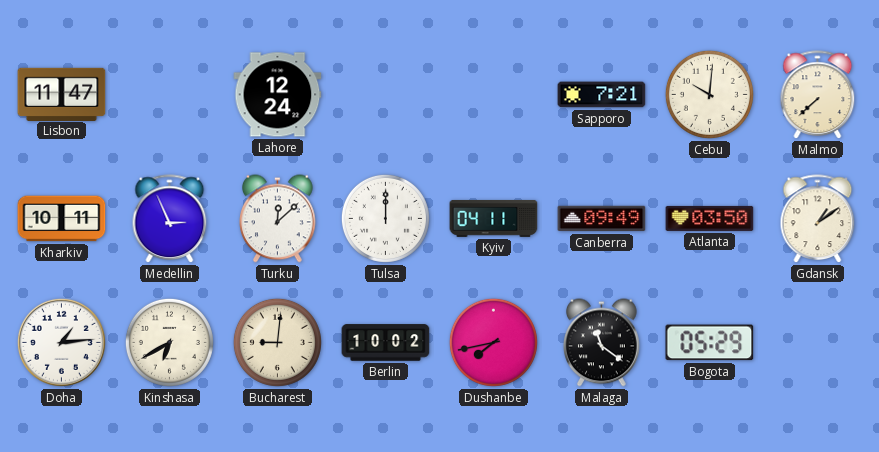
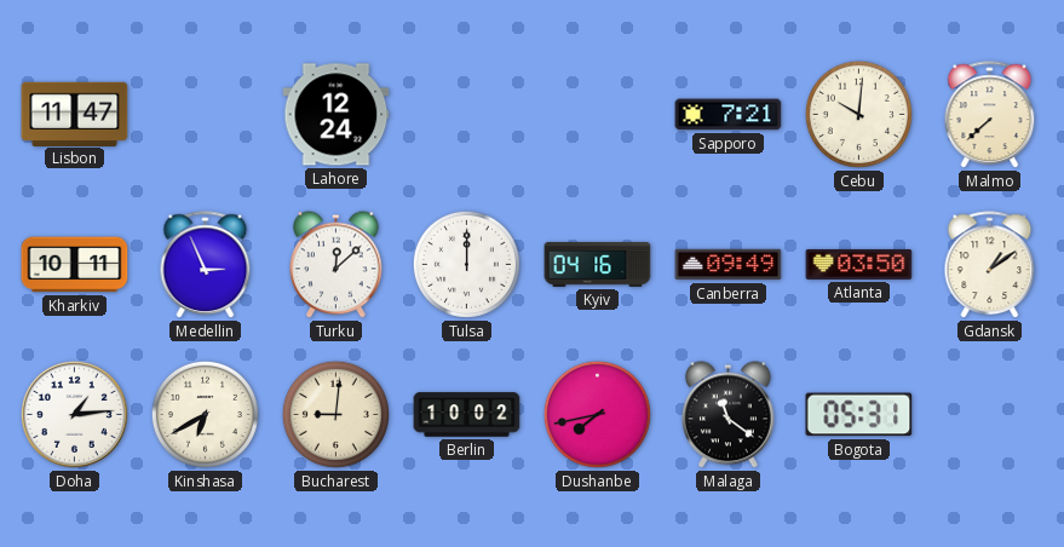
Kyiv: 04:11 -> 04:16 (598, 264)
Bogota: 05:29 -> 05:31 (859, 415)
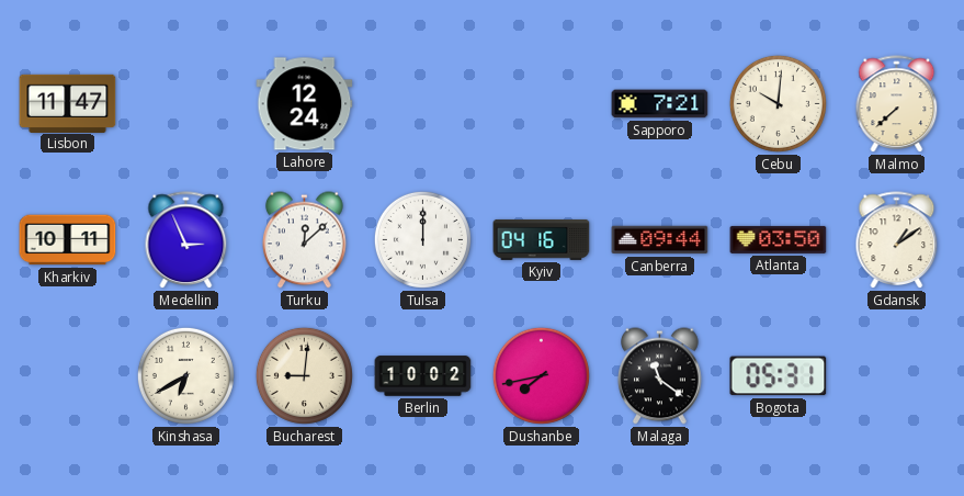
Canberra: 09:49 -> 09:44 (660, 240)
Doha: 1:14 -> none (74, 414)
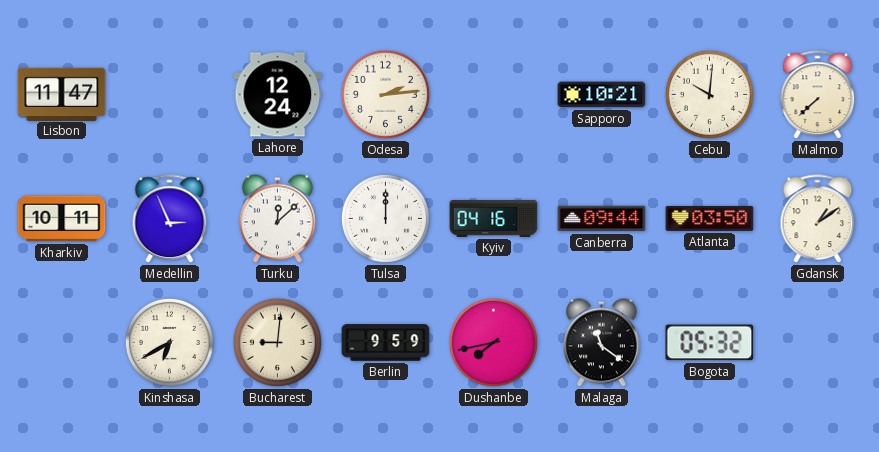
Odesa: none -> 2:14 (385, 94)
Sapporo: 7:21 -> 10:21 (602, 95)
Berlin: 10:02 -> 9:59 (386, 343)
Bogota: 05:31 -> 05:32 (710, 343)
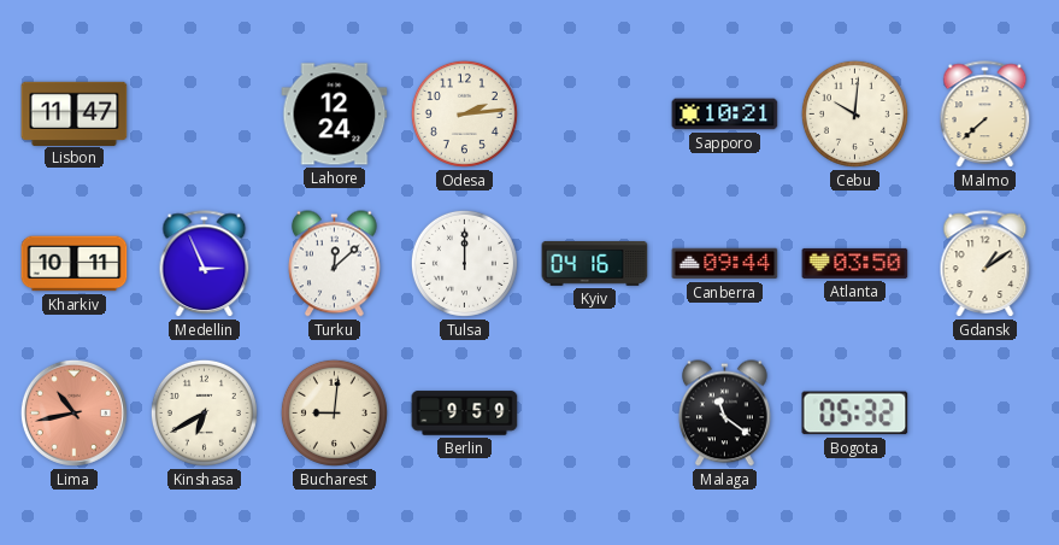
Lima: none -> 10:43 (73, 412)
Dushanbe: 7:43 -> none (493, 342)
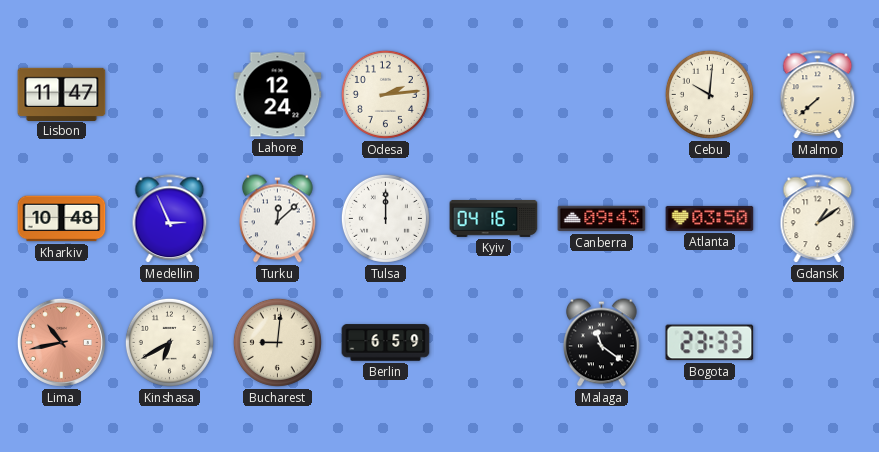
Sapporo: 10:21 -> none (725, 115)
Kharkiv: 10:11 -> 10:48 (62, 219)
Canberra: 09:44 -> 09:43 (602, 219)
Berlin: 9:59 -> 6:59 (386, 343)
Bogota: 05:32 -> 23:33 (710, 343)
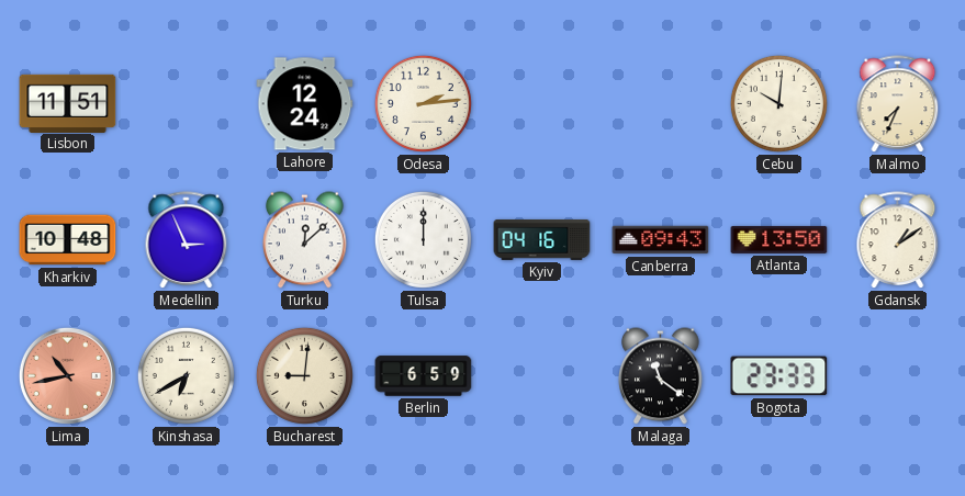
Lisbon: 11:47 -> 11:51 (68, 103)
Malmo: 7:38 -> 7:34 (898, 104)
Atlanta: 03:50 -> 13:50 (779, 239)
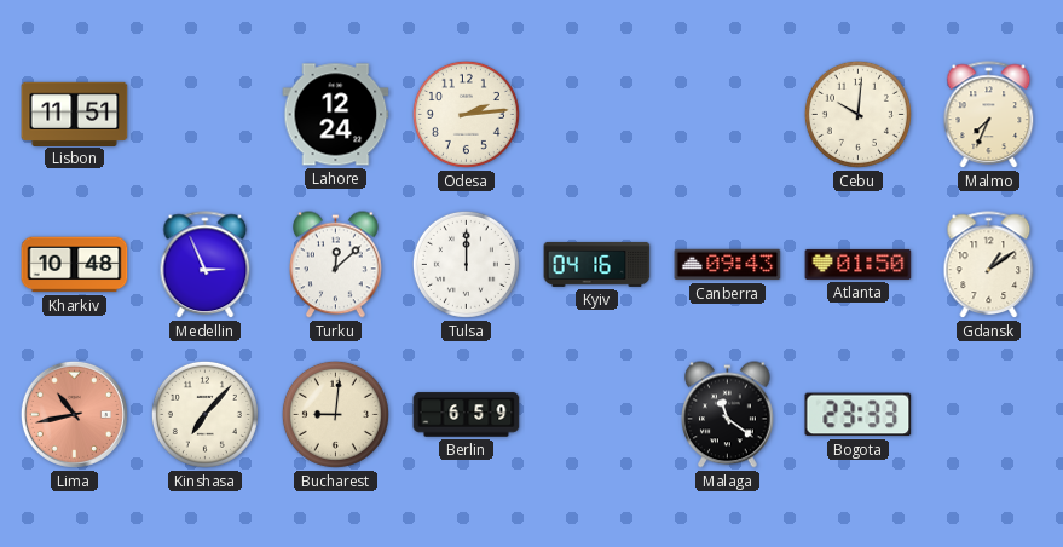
Atlanta: 13:50 -> 01:50 (859, 264)
Kinshasa: 6:40 -> 7:07 (204, 414)
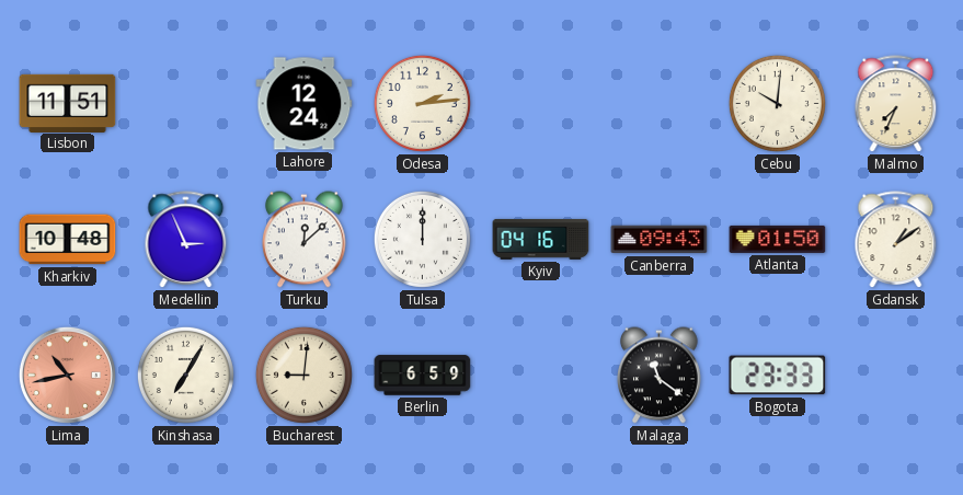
Kinshasa: 7:07 -> 7:05 (185, 375)
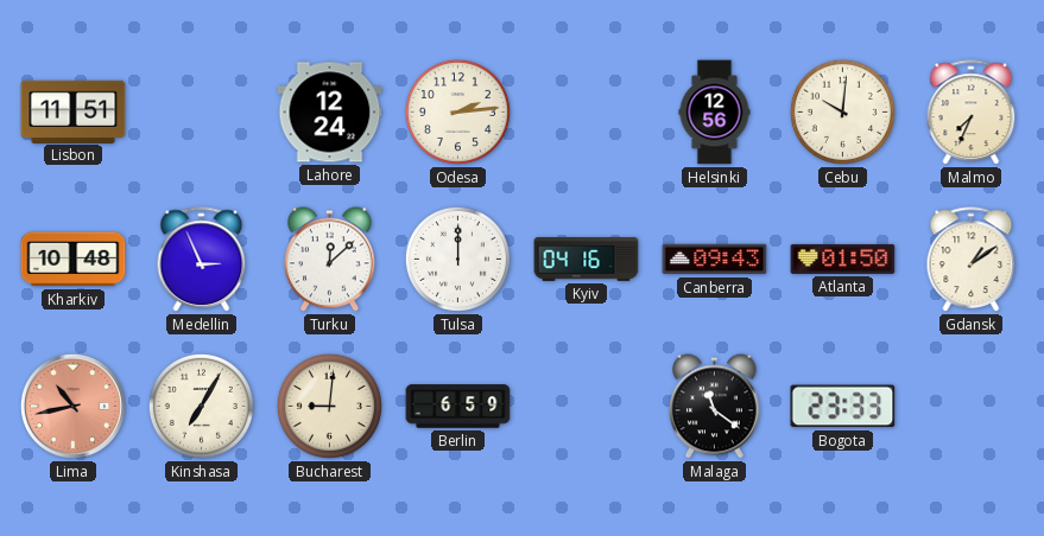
Helsinki: none -> 12:56 (715, 113)
